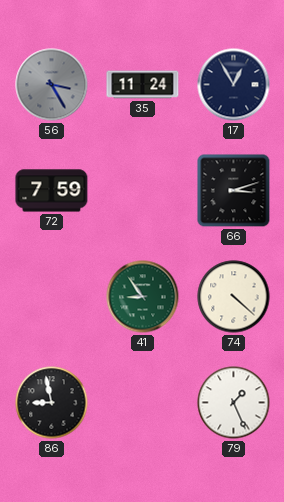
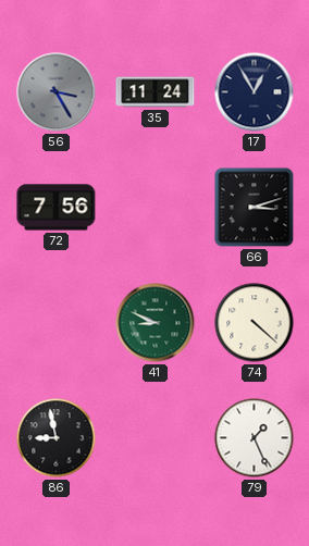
72: 7:59 -> 7:56 (57, 208)
41: 8:54 -> 8:49 (156, 323)
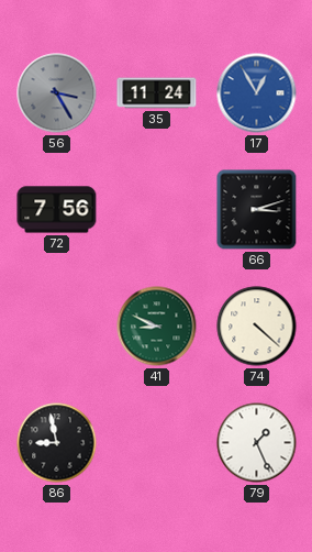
17 dial: navy -> blue (257, 93)
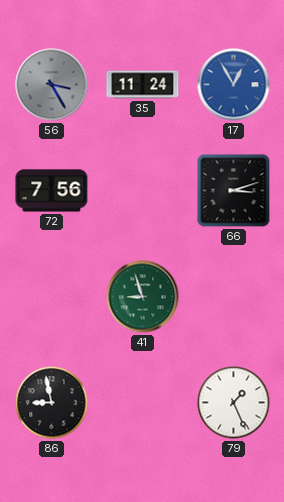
41: 8:49 -> 8:57 (143, 297)
74: 4:22 -> none (257, 327)
